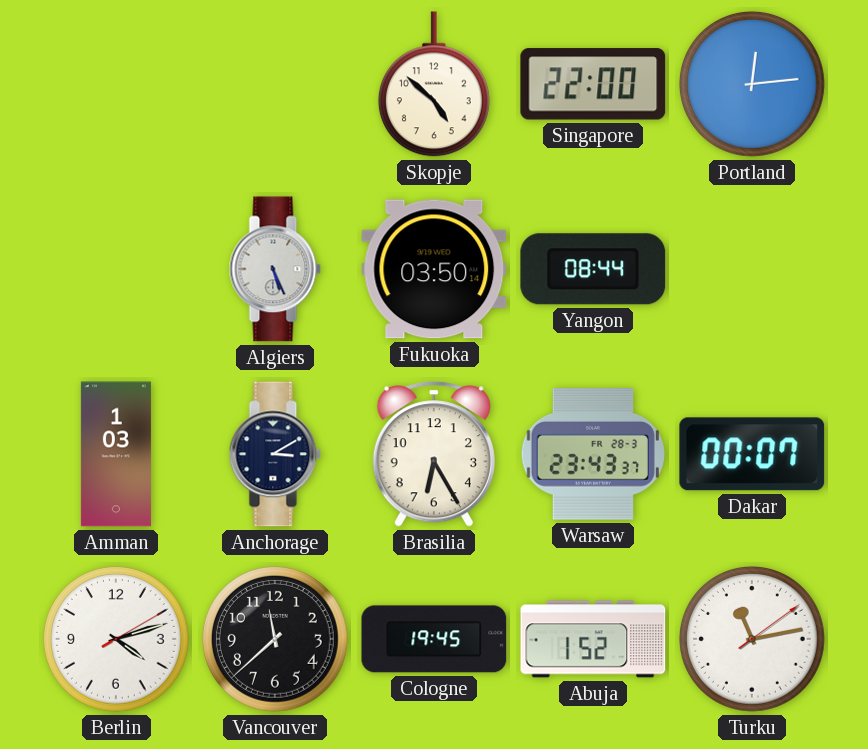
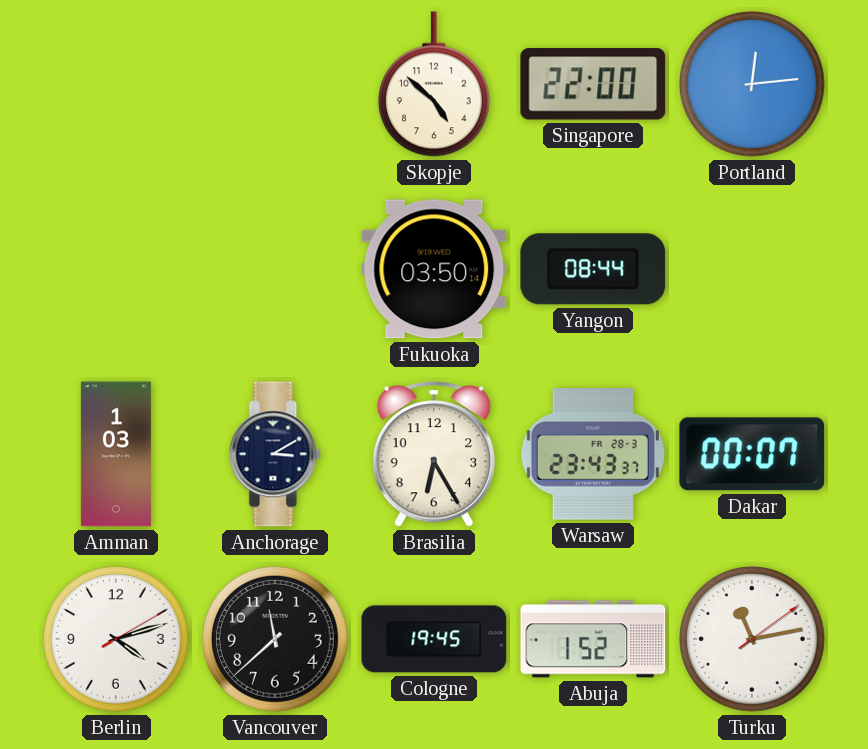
Algiers: 5:26 -> none (275, 269)
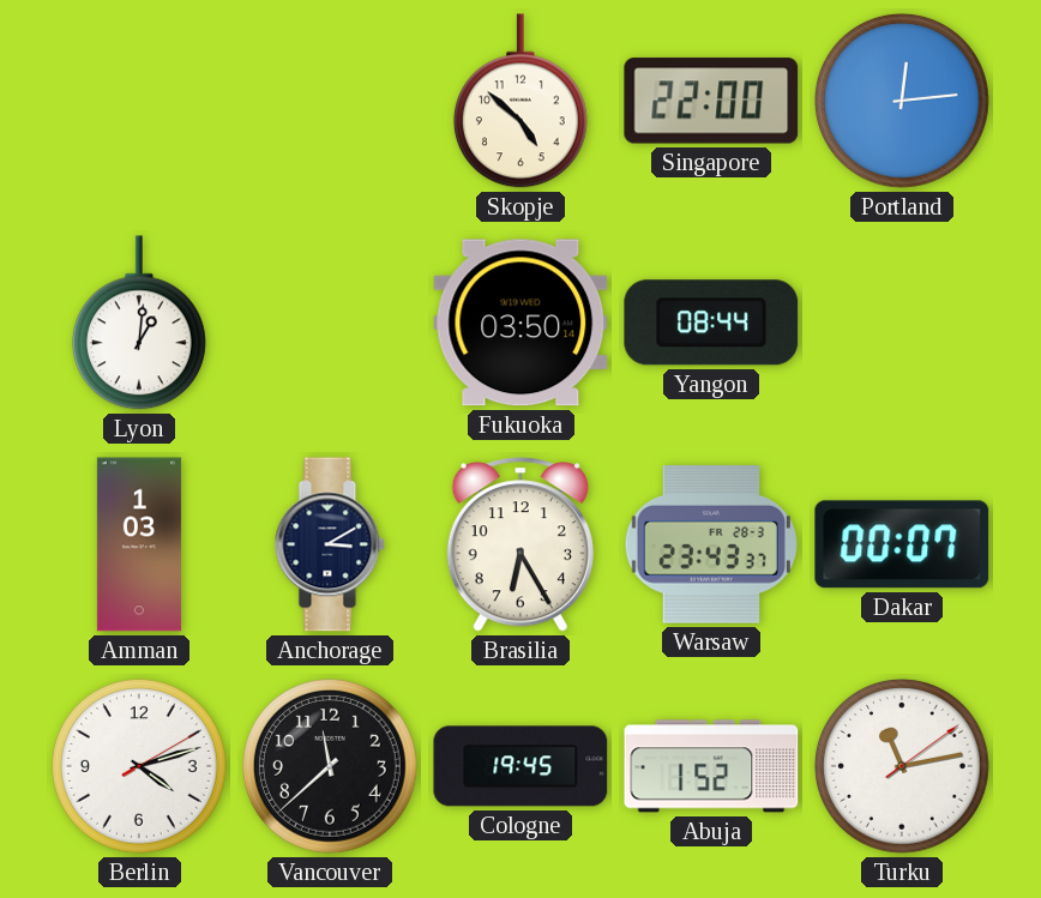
Lyon: none -> 1:01 (139, 323)
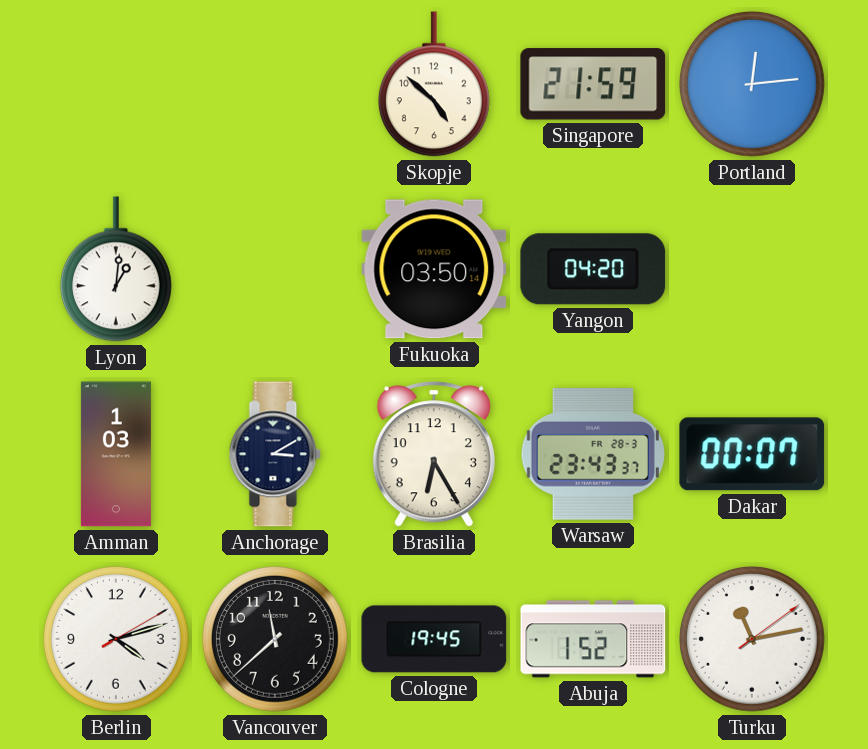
Singapore: 22:00 -> 21:59 (593, 84)
Yangon: 08:44 -> 04:20 (593, 269)
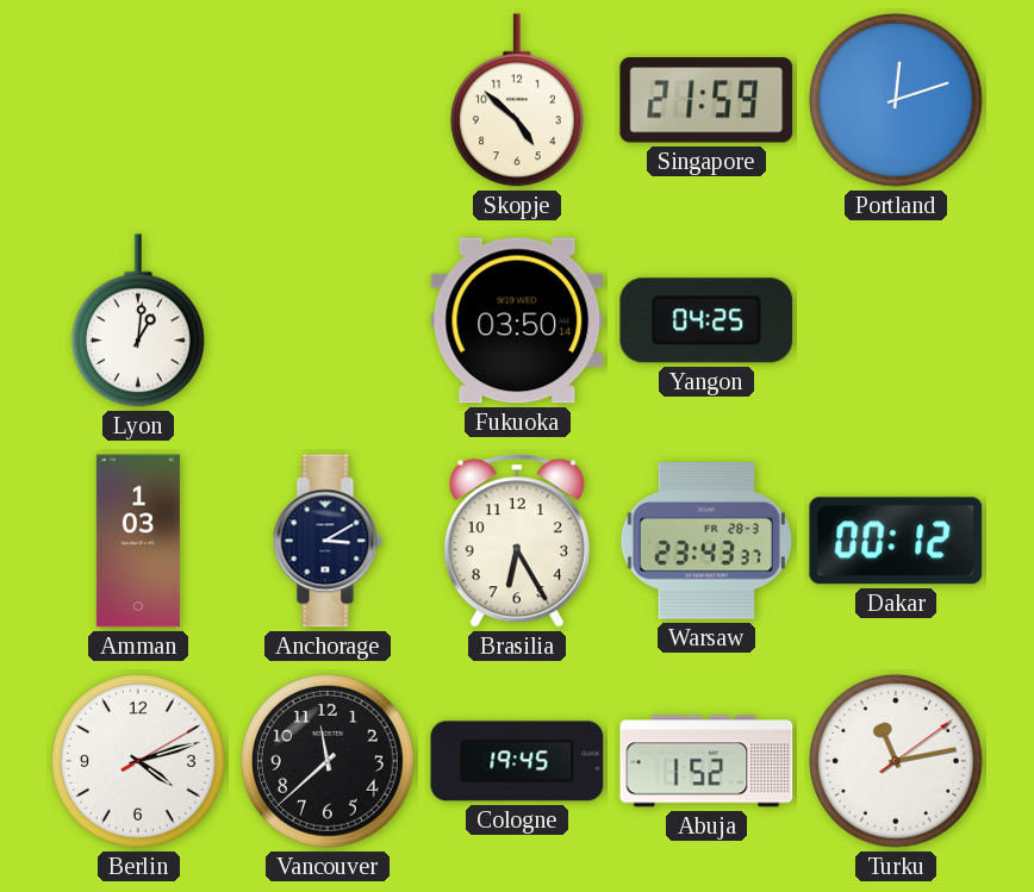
Portland: 12:14 -> 12:12 (897, 101)
Yangon: 04:20 -> 04:25 (706, 320)
Dakar: 00:07 -> 00:12 (896, 541)
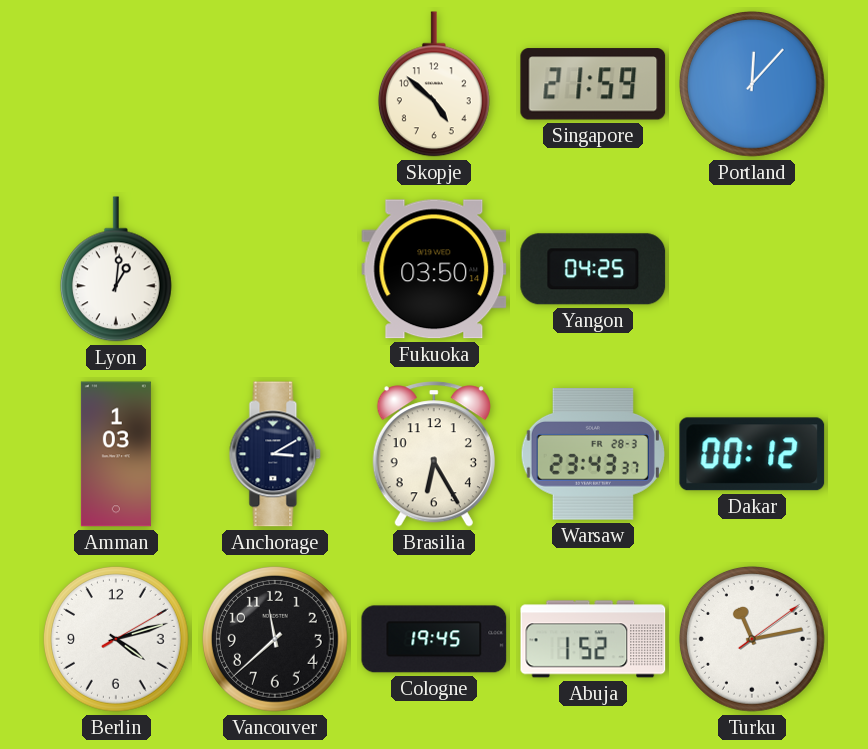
Portland: 12:12 -> 12:07 (753, 85)
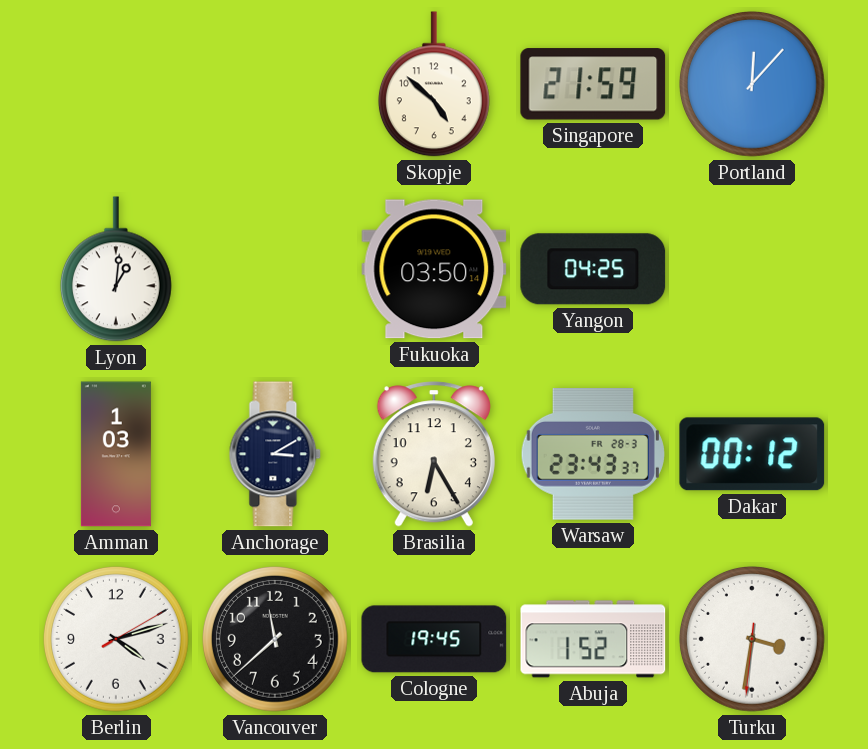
Turku: 11:13 -> 3:31 (753, 640)
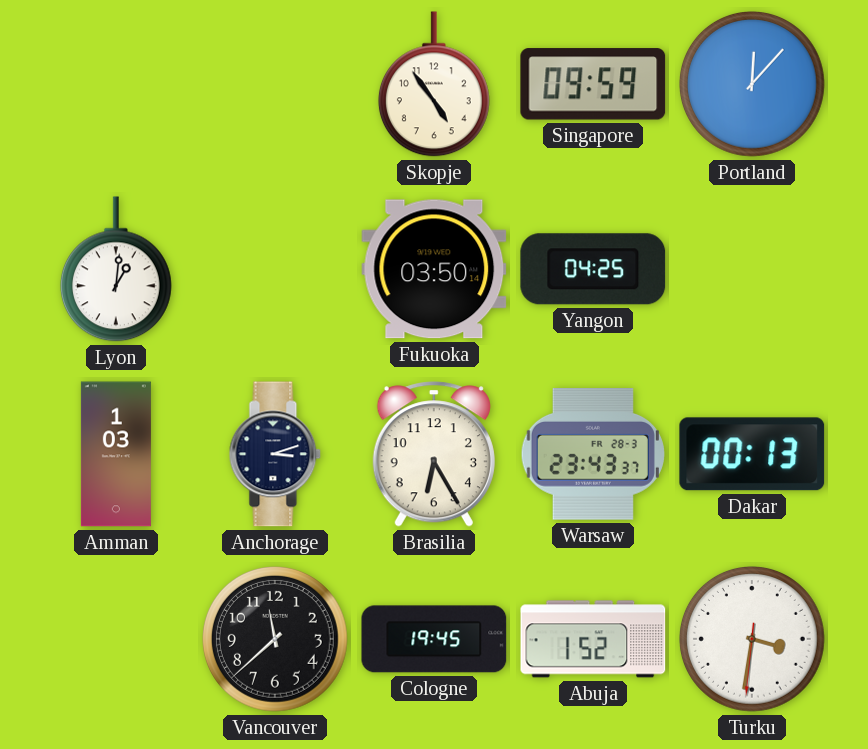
Skopje: 4:52 -> 4:54 (434, 84)
Singapore: 21:59 -> 09:59 (593, 84)
Anchorage: 3:10 -> 3:12 (275, 454)
Dakar: 00:12 -> 00:13 (752, 454)
Berlin: 4:12 -> none (117, 640)
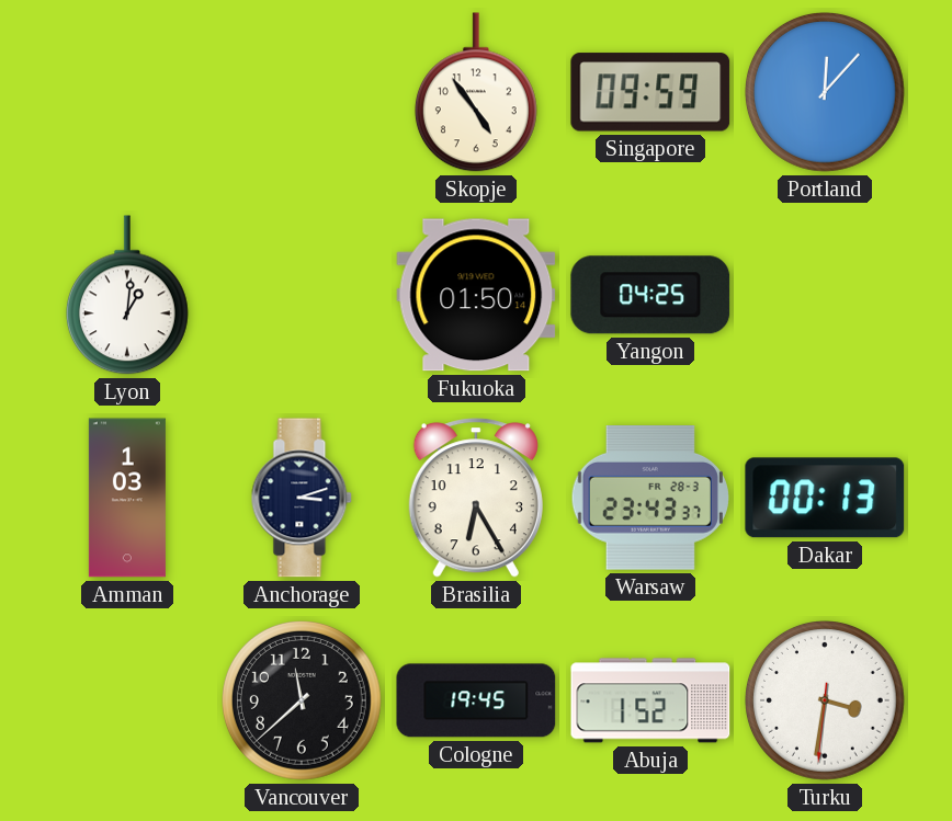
Fukuoka: 03:50 -> 01:50 (476, 295)
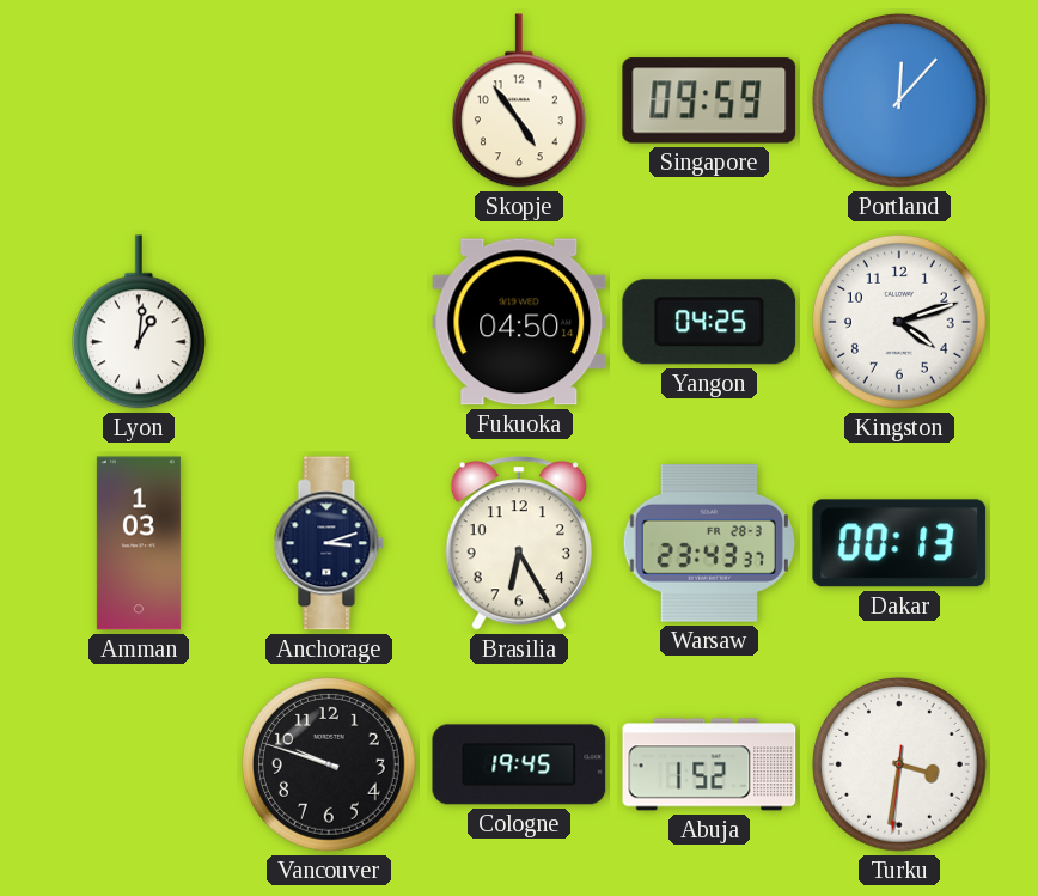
Fukuoka: 01:50 -> 04:50 (519, 322)
Kingston: none -> 4:12 (900, 323)
Vancouver: 11:38 -> 9:48 (330, 766)
